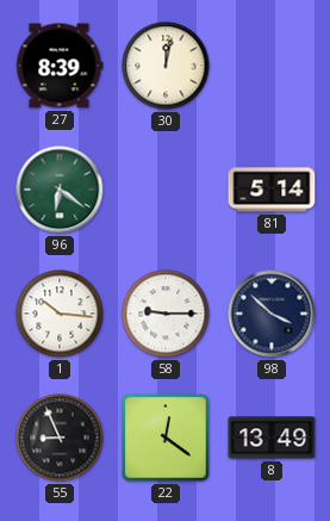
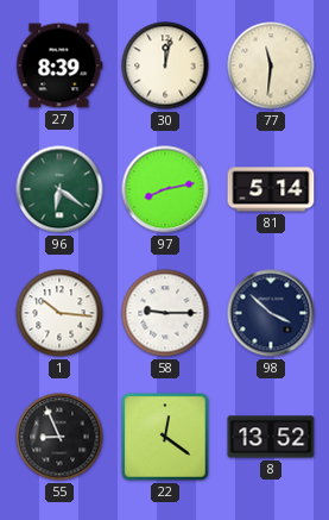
77: none -> 11:31 (271, 65)
97: none -> 8:13 (165, 189)
8: 13:49 -> 13:52 (271, 437)
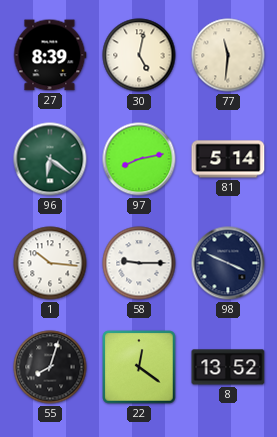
30: 12:02 -> 5:02 (139, 55)
98: 3:52 -> 3:49 (228, 263)
55: 8:56 -> 8:03 (50, 367)
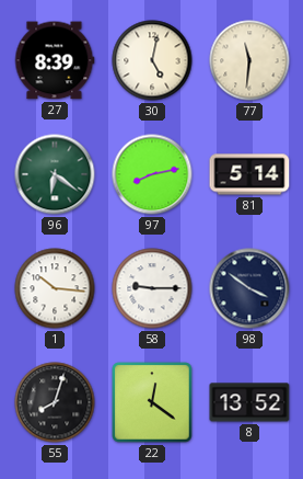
98: 3:49 -> 3:51 (249, 288)
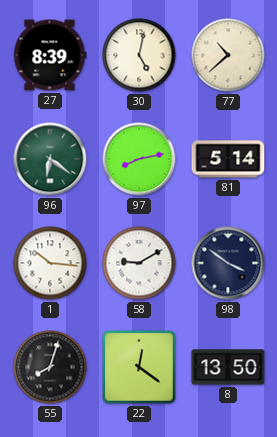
77: 11:31 -> 10:38 (228, 55)
58: 9:15 -> 9:10 (139, 263)
8: 13:52 -> 13:50 (228, 367)
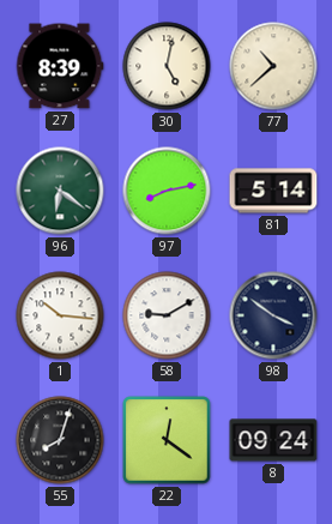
8: 13:50 -> 09:24 (273, 440)
